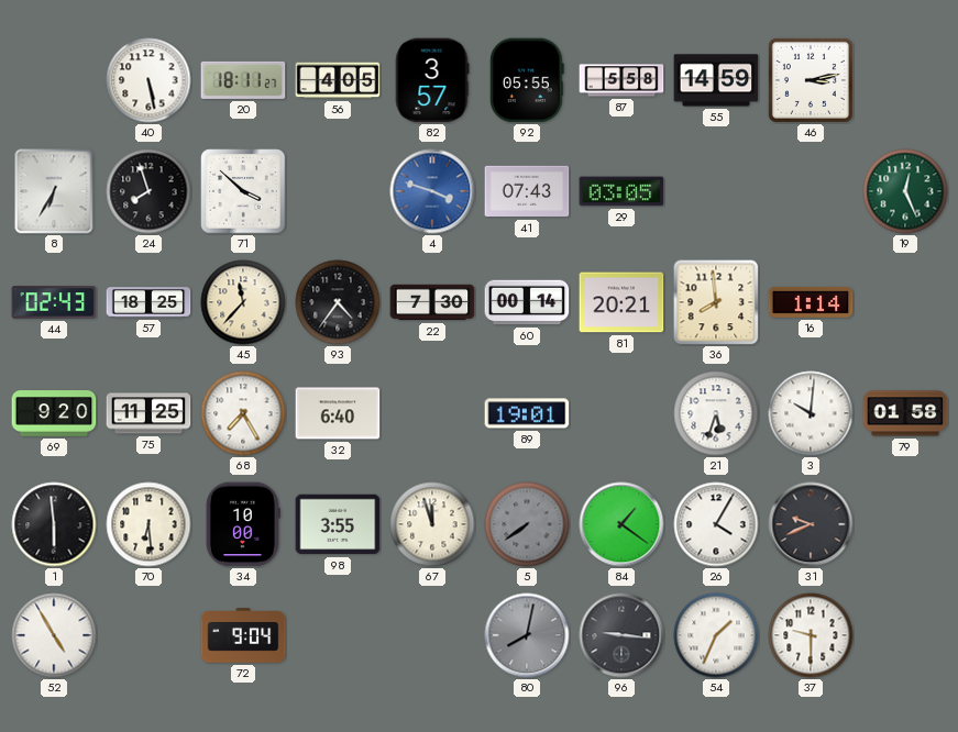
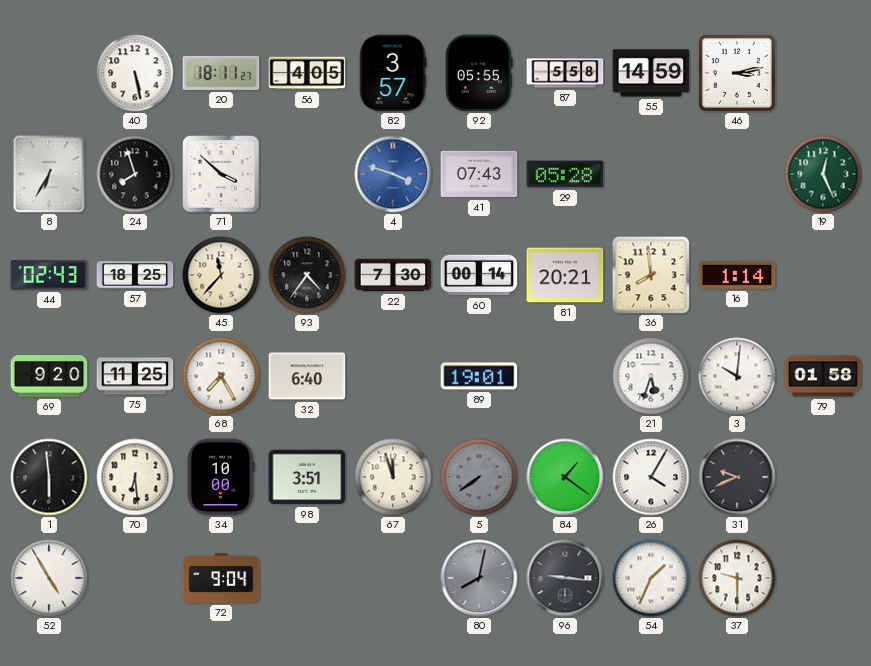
29: 03:05 -> 05:28 (565, 174)
98: 3:55 -> 3:51 (307, 477)
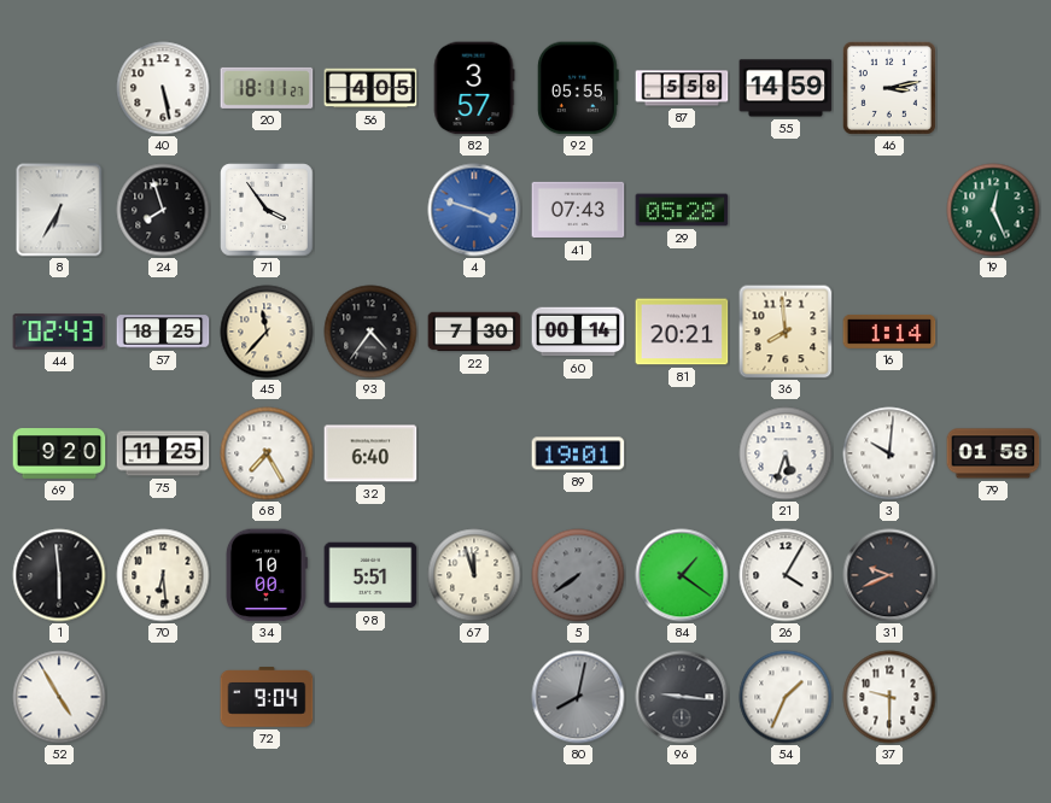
71: 3:52 -> 3:54 (267, 210)
98: 3:51 -> 5:51 (370, 575)
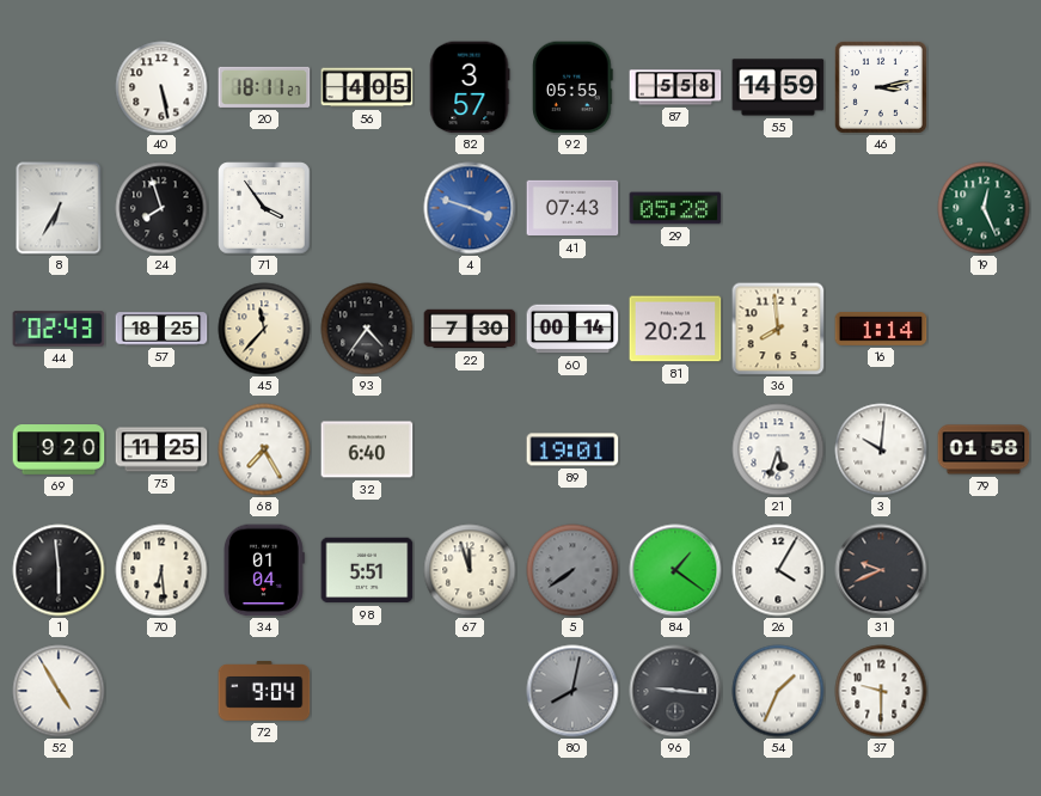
34: 10:00 -> 01:04 (264, 570)
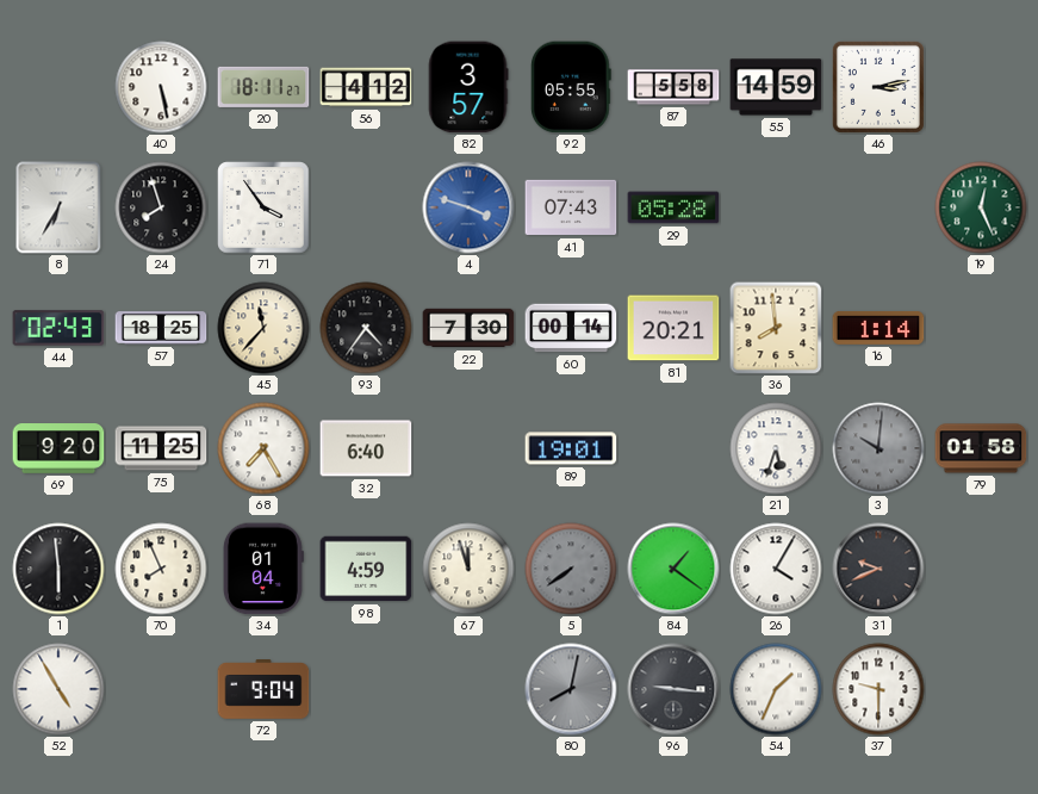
56: 4:05 -> 4:12 (366, 87)
3 dial: white -> grey (878, 448)
70: 6:29 -> 7:56 (161, 569)
98: 5:51 -> 4:59 (366, 569)
